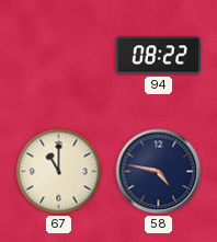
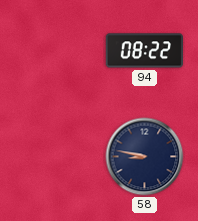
67: 11:00 -> none (59, 172)
58: 4:47 -> 8:47 (145, 157)
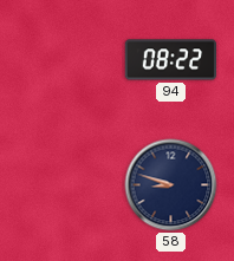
58: 8:47 -> 8:48 (171, 185)
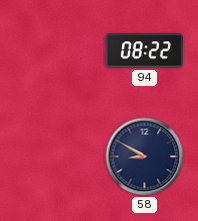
58: 8:48 -> 8:50 (145, 157)
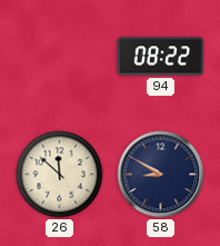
26: none -> 11:52 (60, 175)
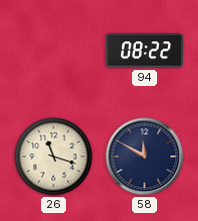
26: 11:52 -> 11:18 (54, 157)
58: 8:50 -> 11:50 (145, 157)
